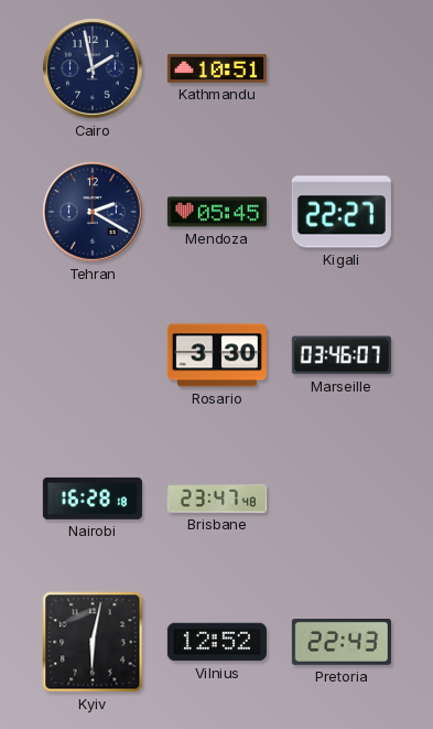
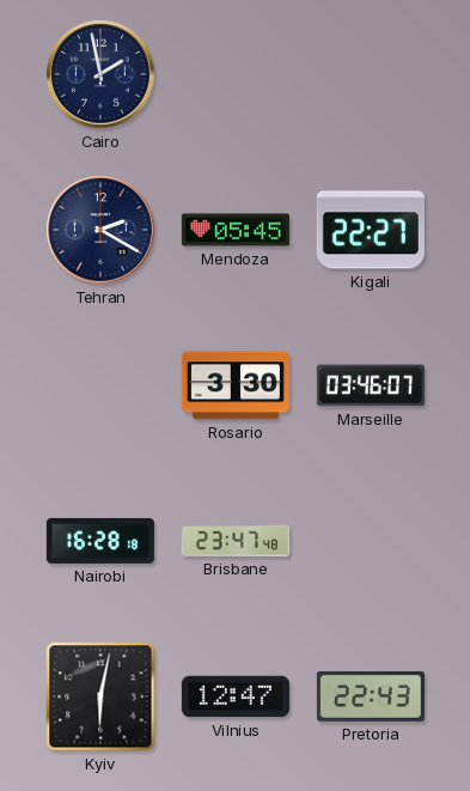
Kathmandu: 10:51 -> none (217, 68)
Vilnius: 12:52 -> 12:47 (236, 696)
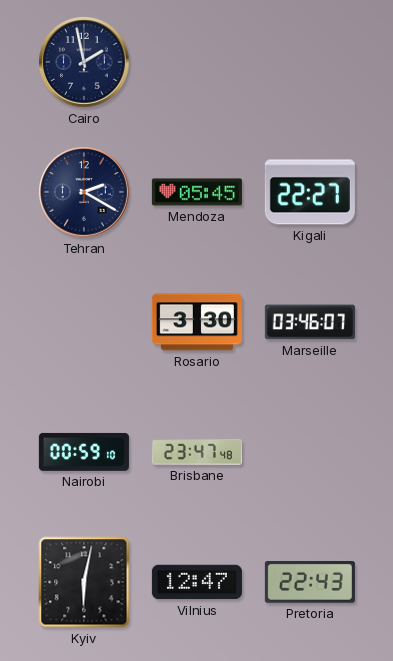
Nairobi: 16:28 -> 00:59 (84, 452)
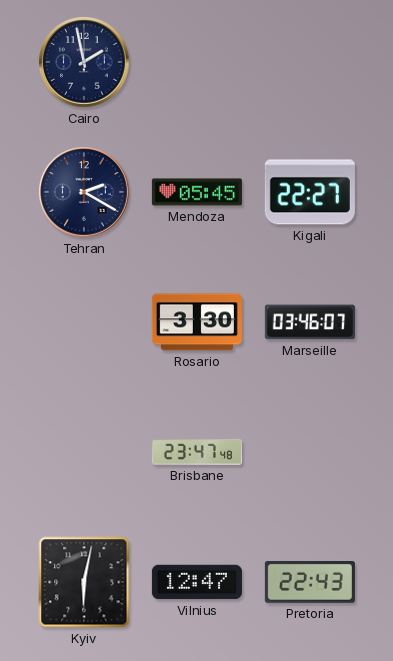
Nairobi: 00:59 -> none (84, 452)
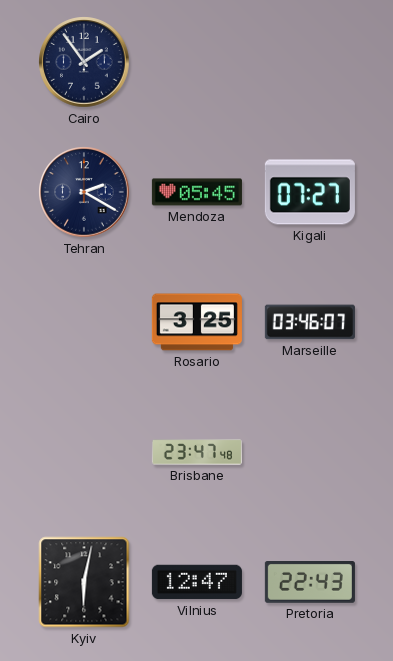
Cairo: 1:58 -> 1:54 (84, 62)
Kigali: 22:27 -> 07:27 (310, 192)
Rosario: 3:30 -> 3:25 (197, 322)
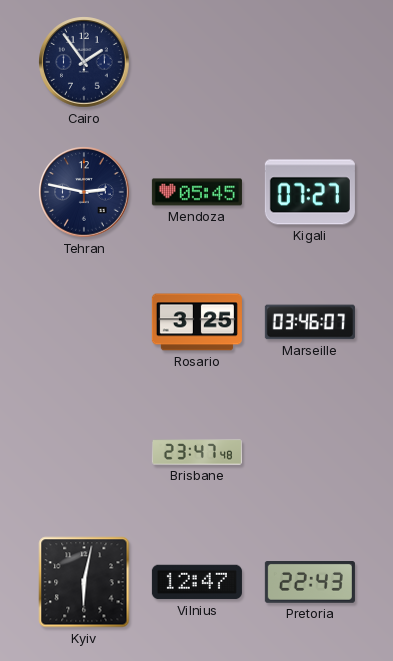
Tehran: 2:20 -> 2:47 (84, 192)
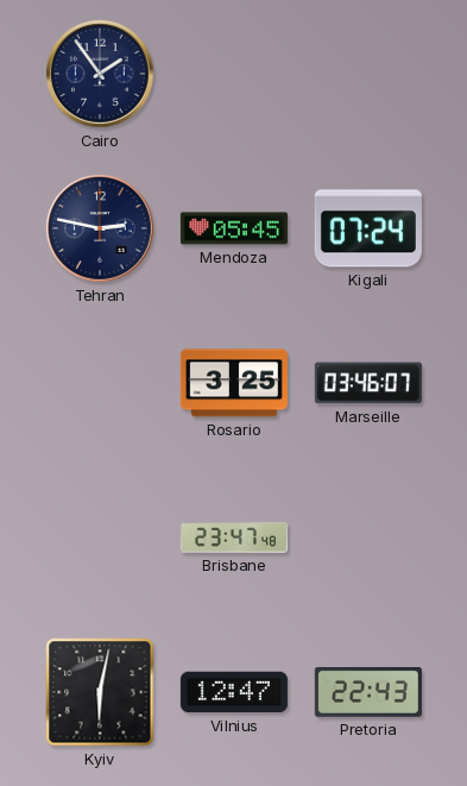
Kigali: 07:27 -> 07:24 (368, 228)
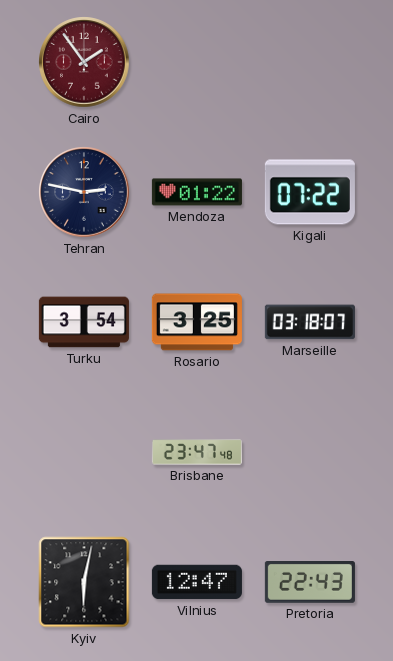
Cairo dial: navy -> burgundy (84, 62)
Mendoza: 05:45 -> 01:22 (197, 192)
Kigali: 07:24 -> 07:22 (310, 192)
Turku: none -> 3:54 (84, 322)
Marseille: 03:46 -> 03:18 (310, 322)
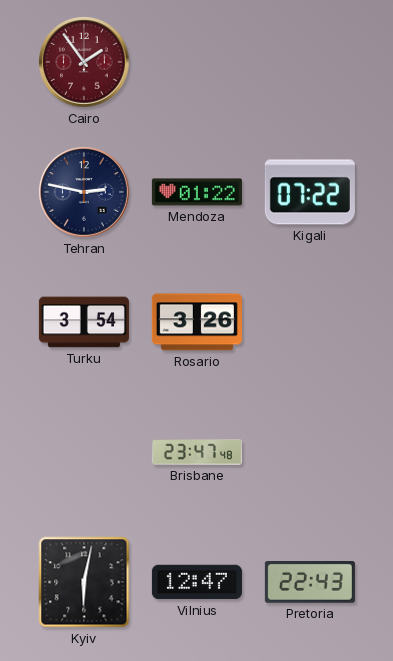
Rosario: 3:25 -> 3:26 (197, 322)
Marseille: 03:18 -> none (310, 322)
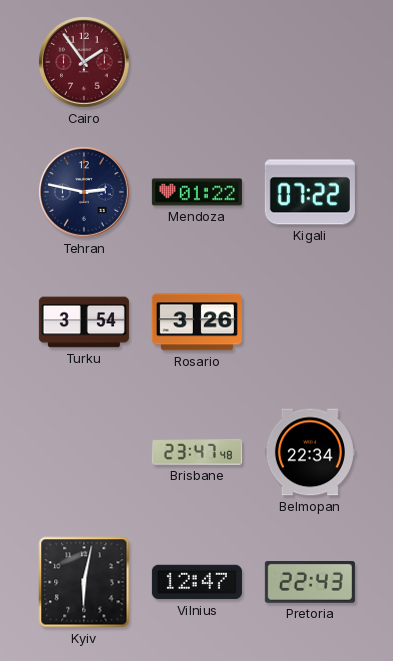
Belmopan: none -> 22:34 (310, 452)
